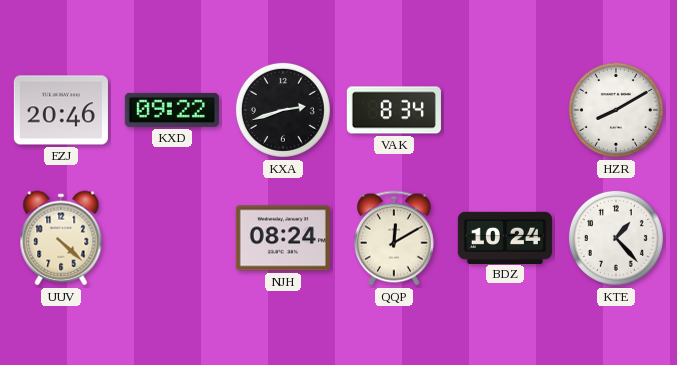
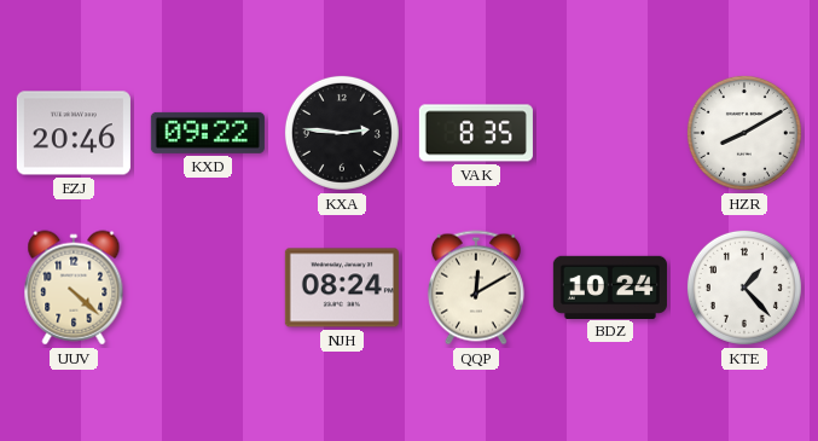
KXA: 2:42 -> 2:46 (342, 133)
VAK: 8:34 -> 8:35 (476, 133)
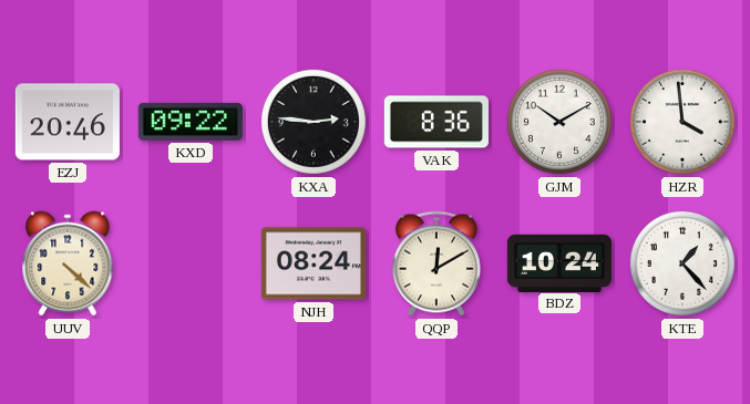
VAK: 8:35 -> 8:36 (436, 122)
GJM: none -> 10:10 (559, 122)
HZR: 8:10 -> 3:59 (682, 122)
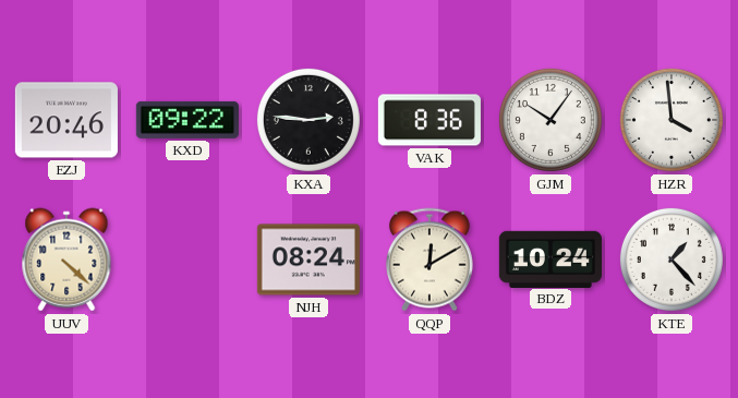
GJM: 10:10 -> 10:06 (551, 120)
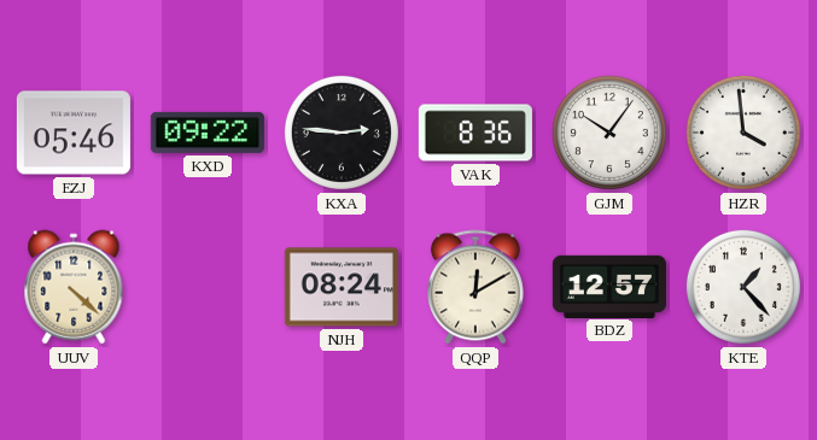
EZJ: 20:46 -> 05:46 (74, 133)
BDZ: 10:24 -> 12:57 (609, 286)
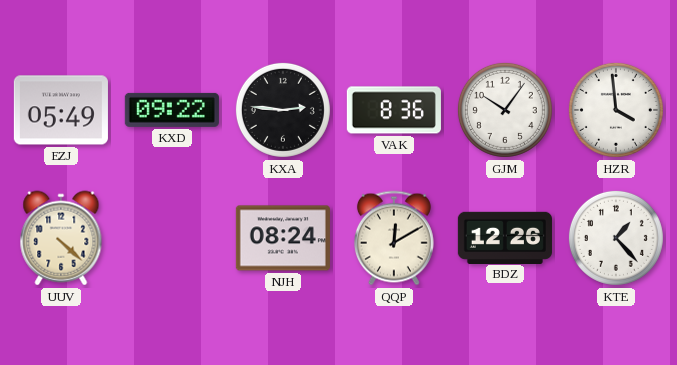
EZJ: 05:46 -> 05:49 (61, 110)
BDZ: 12:57 -> 12:26 (505, 237)
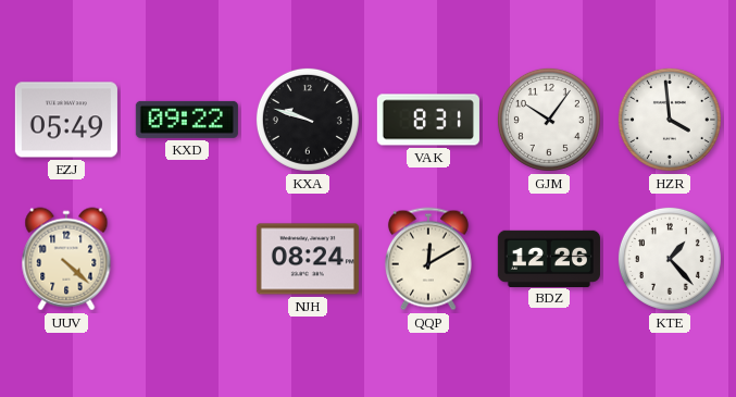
KXA: 2:46 -> 9:48 (308, 120)
VAK: 8:36 -> 8:31 (428, 120)
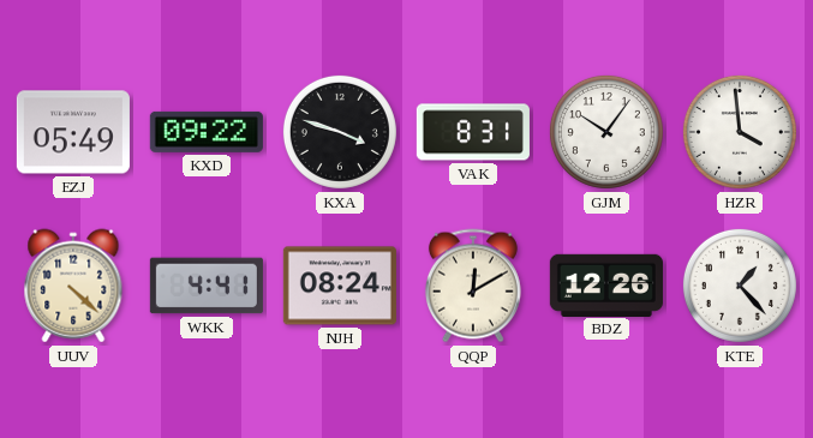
KXA: 9:48 -> 3:48 (340, 132)
WKK: none -> 4:41 (207, 286)
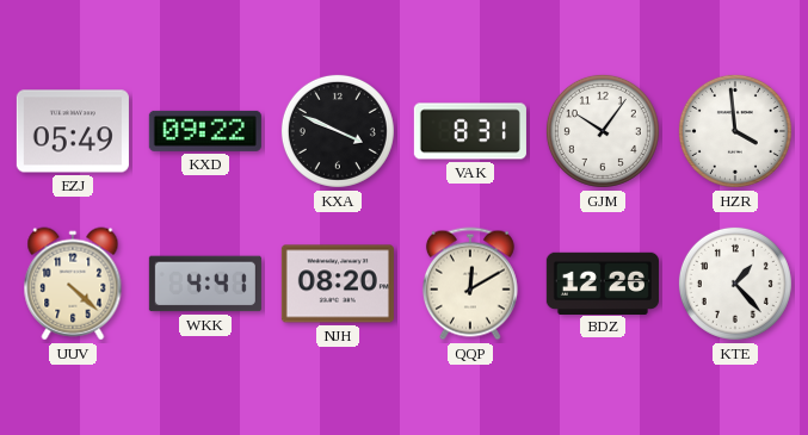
KXA: 3:48 -> 3:49 (338, 131)
NJH: 08:24 -> 08:20 (338, 284)
